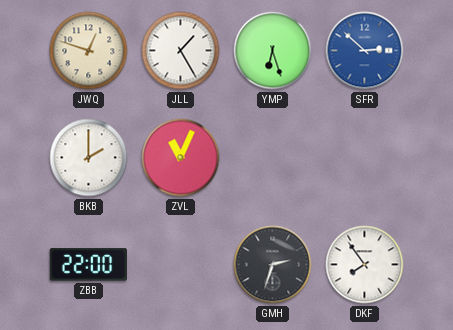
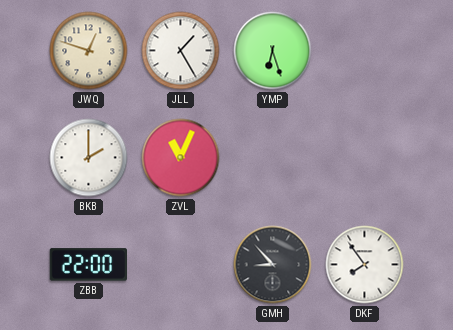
SFR: 2:52 -> none (365, 51)
GMH: 2:33 -> 8:53 (273, 265)
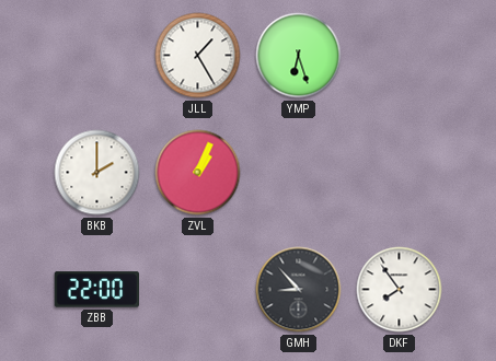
JWQ: 12:48 -> none (89, 51)
ZVL: 11:04 -> 1:04 (198, 173)
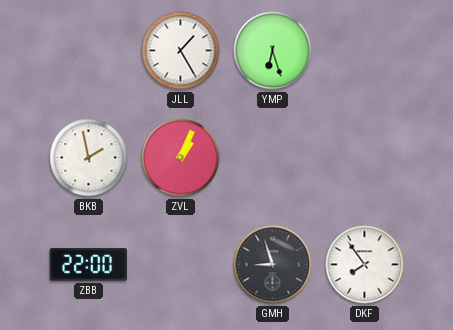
BKB: 2:00 -> 1:58 (89, 158)
GMH: 8:53 -> 8:57 (273, 265)
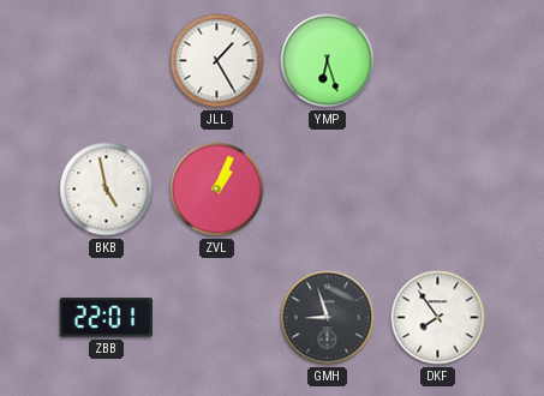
BKB: 1:58 -> 4:58 (107, 190)
ZBB: 22:00 -> 22:01 (106, 318)
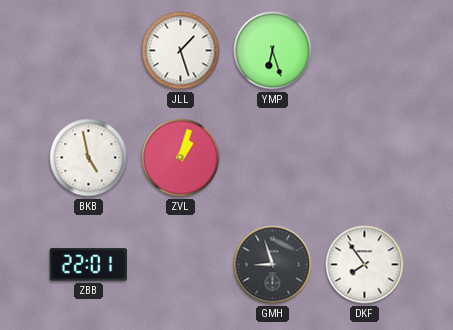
JLL: 1:25 -> 1:27 (181, 51)
ZVL: 1:04 -> 1:03 (181, 158)
